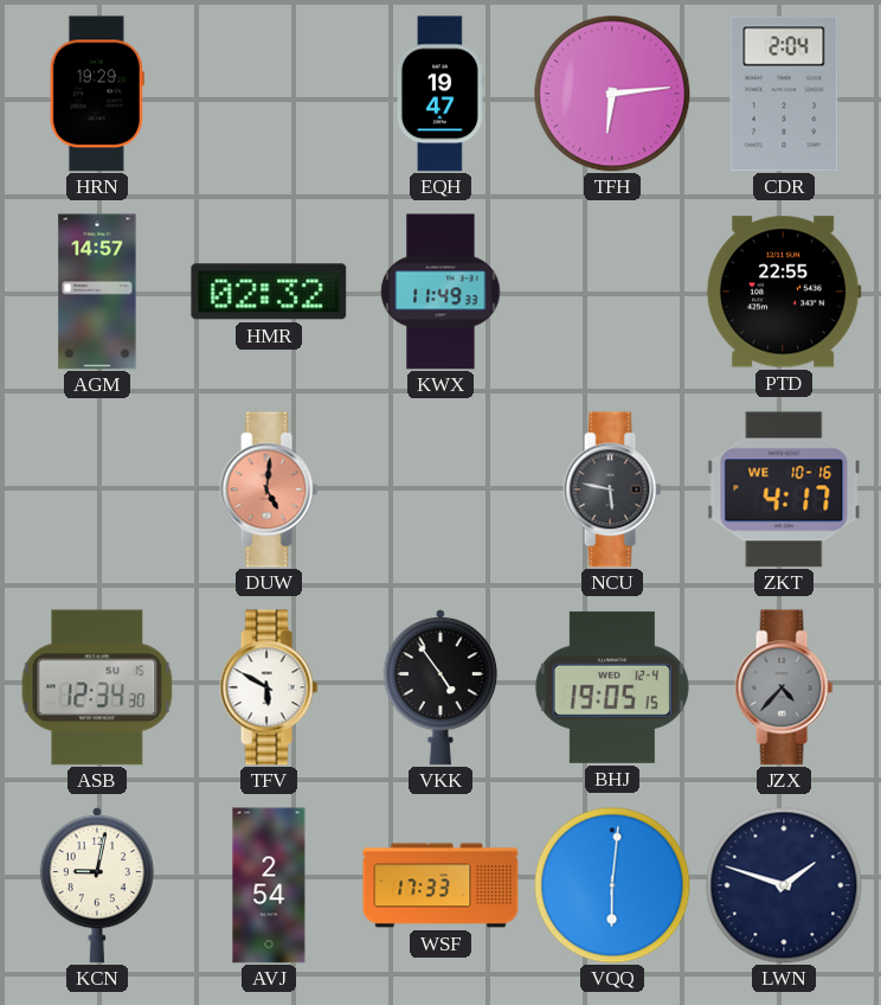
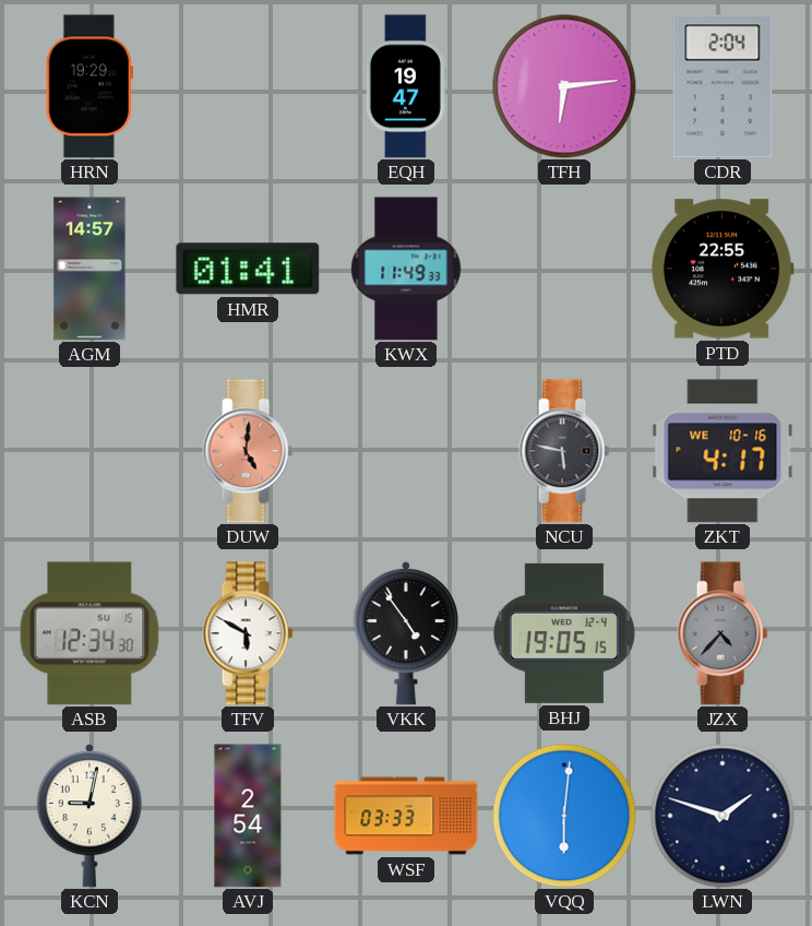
HMR: 02:32 -> 01:41 (248, 269)
WSF: 17:33 -> 03:33 (406, 816)
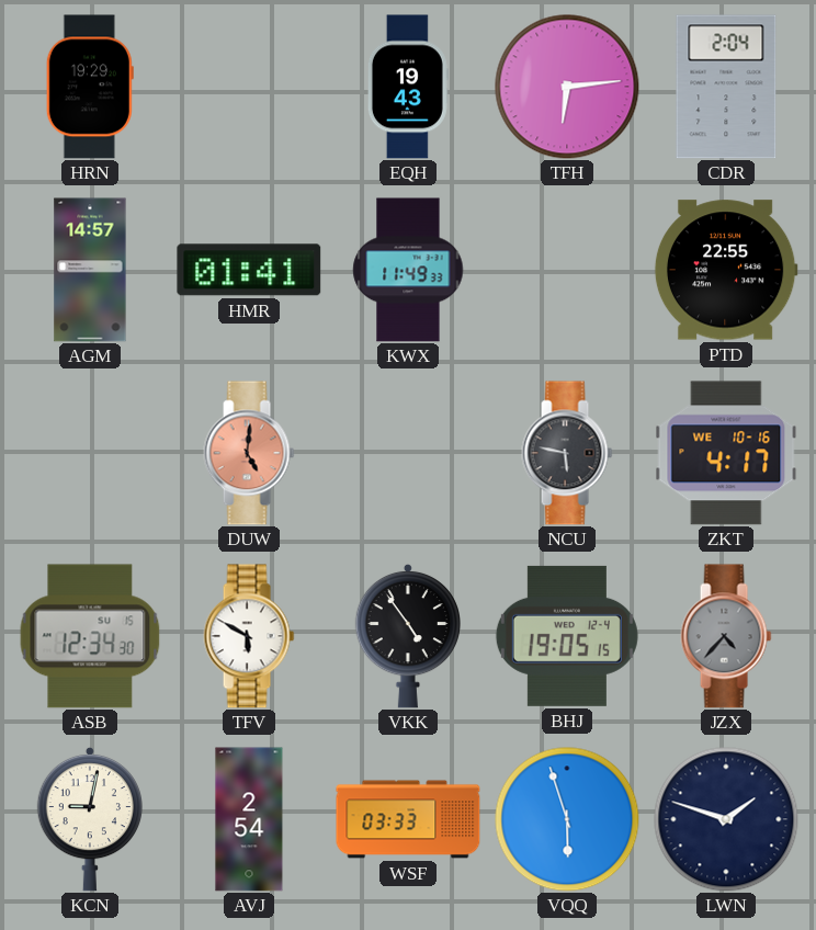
EQH: 19:47 -> 19:43 (408, 87)
VQQ: 6:01 -> 5:57 (567, 819)
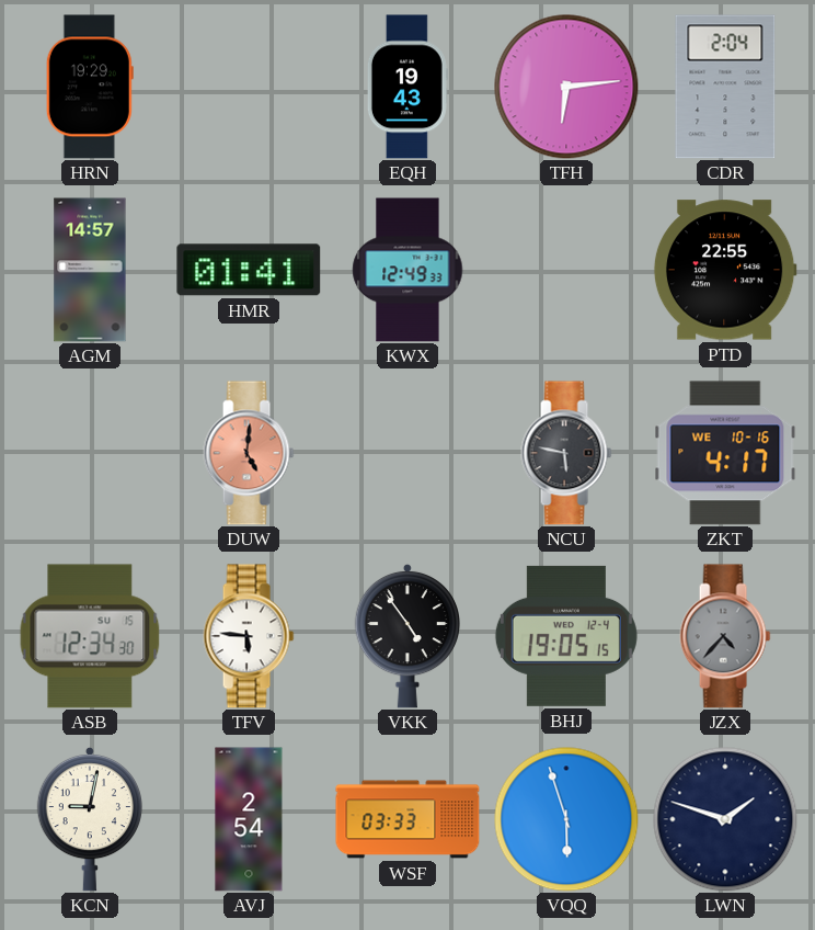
KWX: 11:49 -> 12:49 (407, 270)
TFV: 5:50 -> 5:46 (249, 636)
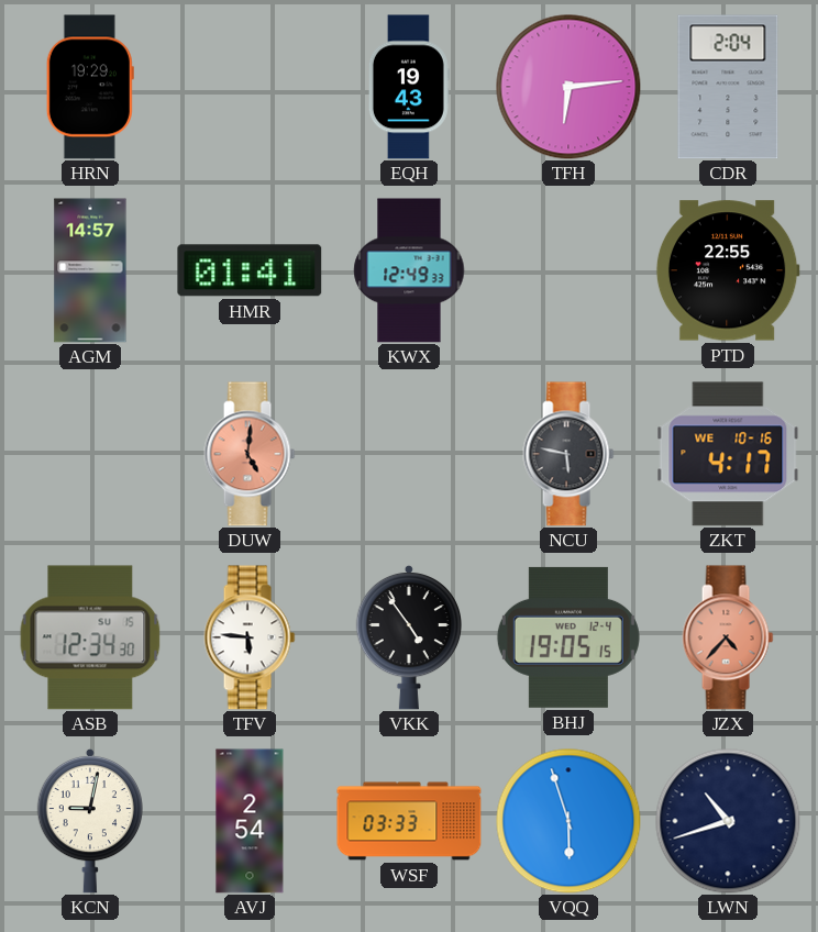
JZX dial: grey -> salmon (728, 637)
LWN: 1:48 -> 10:42 (728, 821)
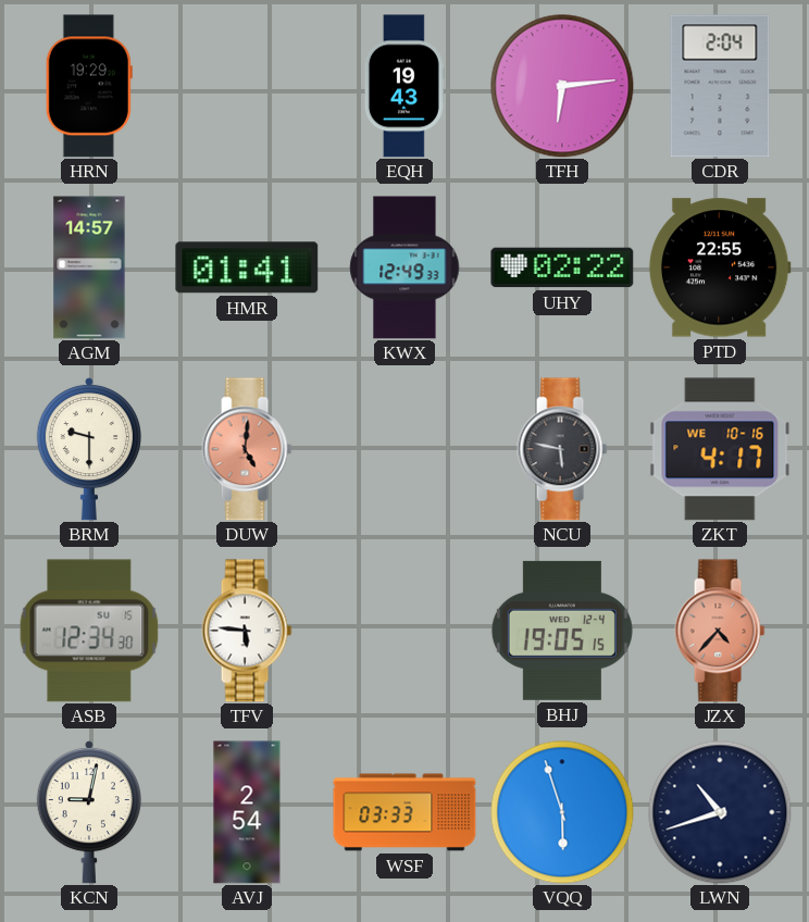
UHY: none -> 02:22 (562, 267)
BRM: none -> 9:30 (88, 449)
VKK: 4:54 -> none (408, 637)
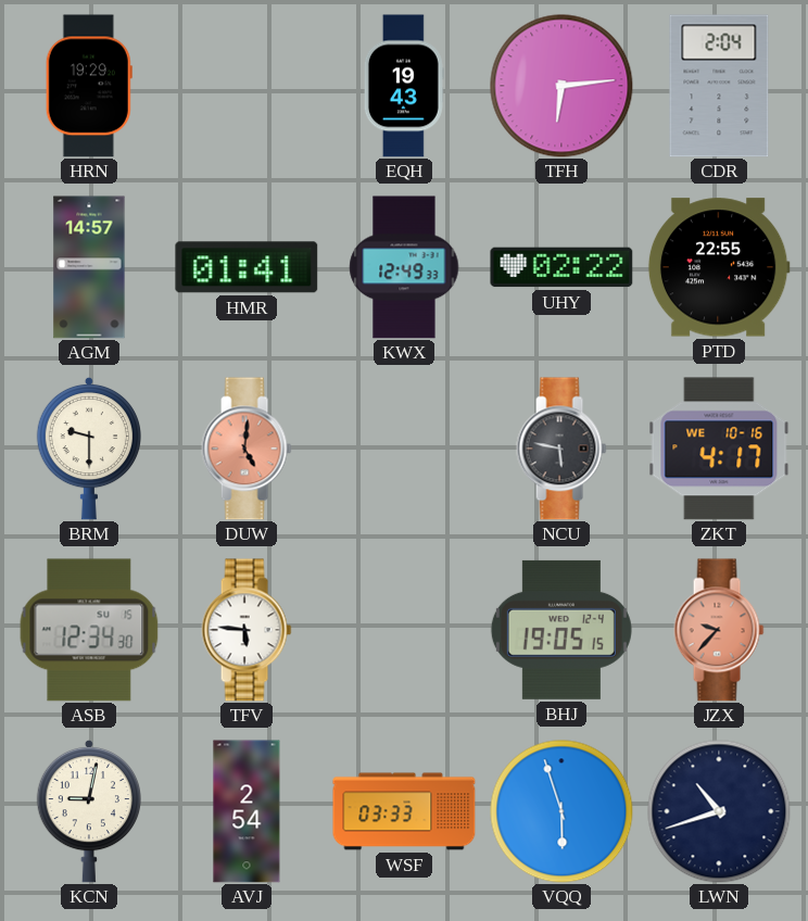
JZX: 4:37 -> 9:37 (719, 630)
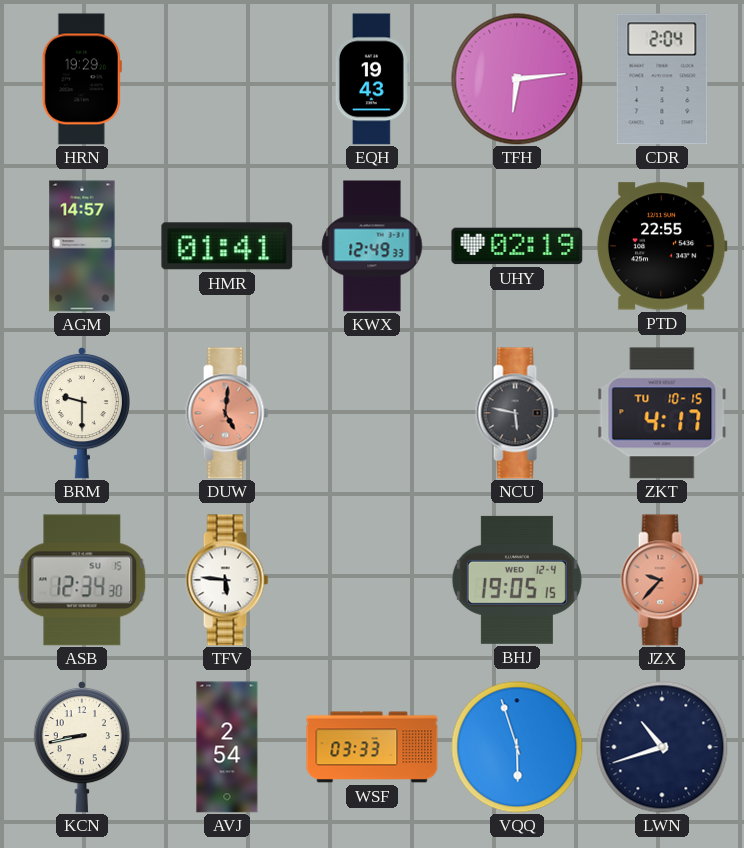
UHY: 02:22 -> 02:19 (517, 246)
ZKT date: WE 10-16 -> TU 10-15 (662, 413)
KCN: 9:02 -> 8:43 (81, 747)
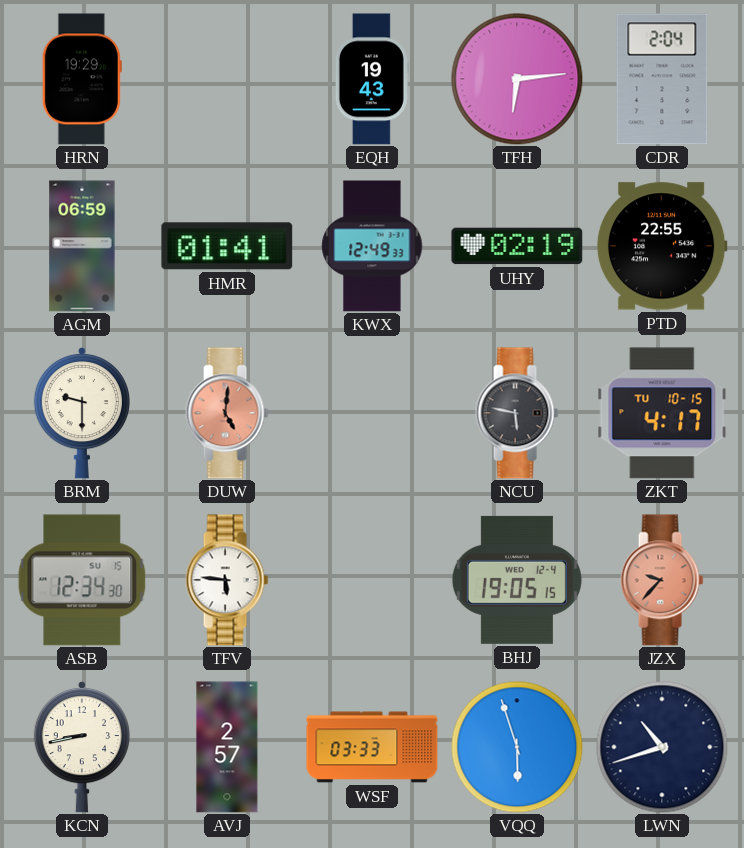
AGM: 14:57 -> 06:59 (82, 246)
AVJ: 2:54 -> 2:57 (227, 747)
